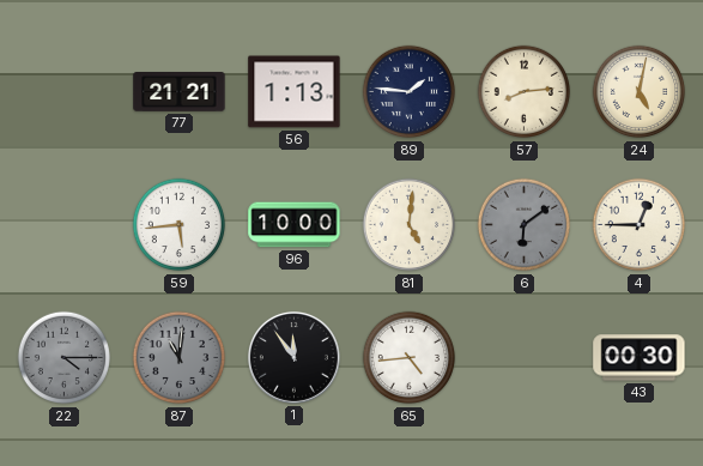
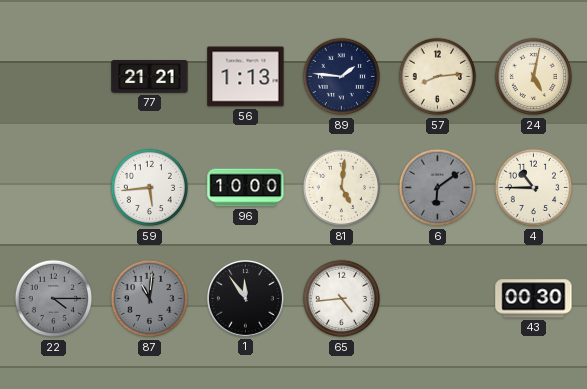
4: 12:45 -> 10:45 (534, 188)
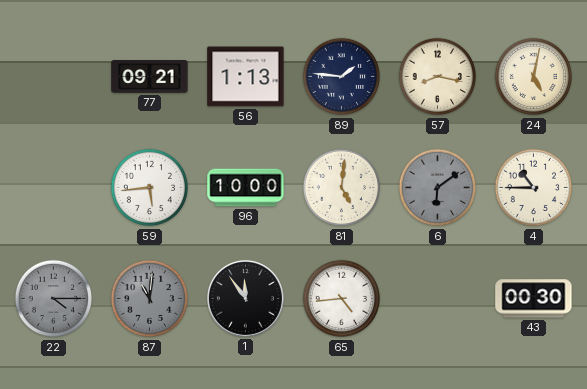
77: 21:21 -> 09:21 (150, 77)
57: 8:14 -> 8:17 (438, 77)
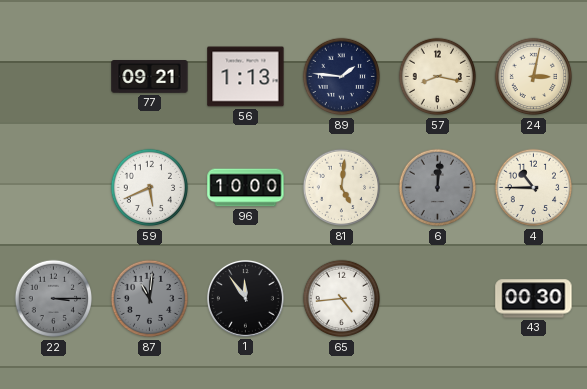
24: 5:02 -> 3:02 (534, 77)
59: 5:44 -> 5:41 (150, 188)
6: 6:09 -> 12:01 (438, 188)
22: 4:15 -> 3:15 (54, 299)
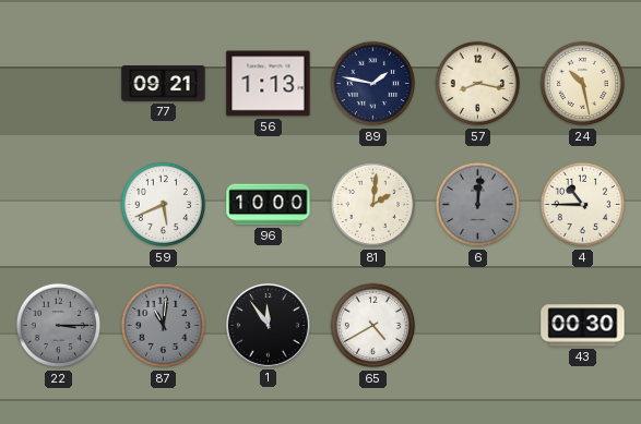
89: 1:46 -> 1:47 (373, 84)
24: 3:02 -> 10:28 (583, 84)
81: 5:01 -> 2:01 (373, 205)
65: 4:44 -> 4:40 (373, 326)
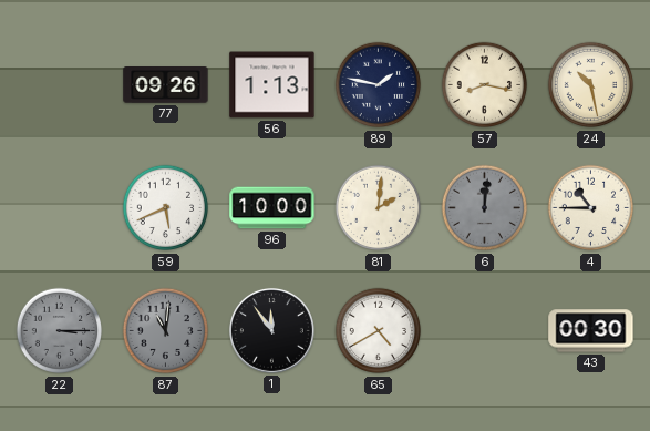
77: 09:21 -> 09:26 (166, 85)
